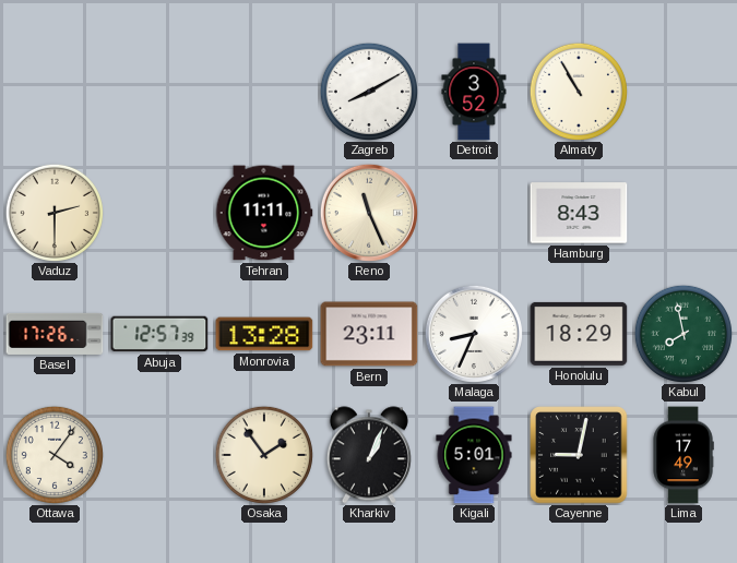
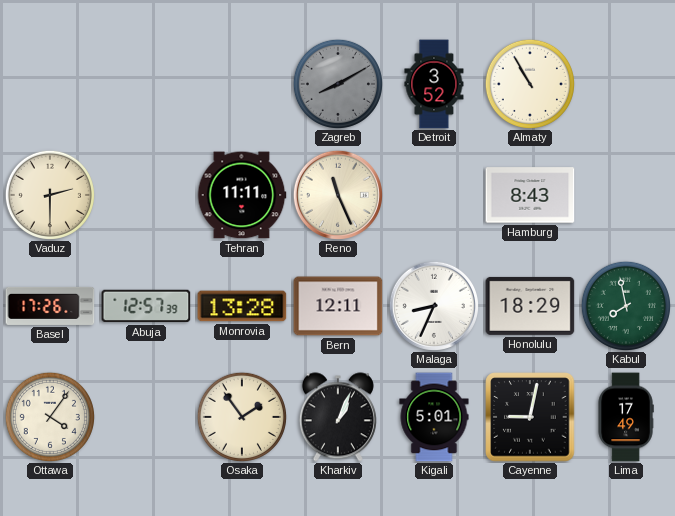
Zagreb dial: white -> grey (338, 84)
Bern: 23:11 -> 12:11 (338, 306)
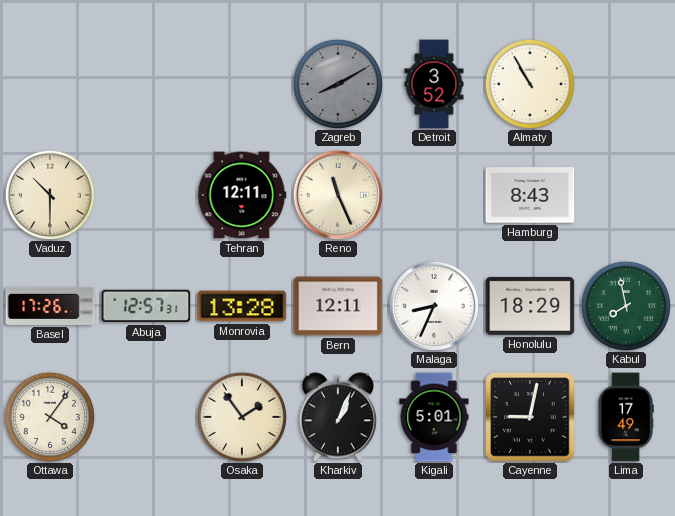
Vaduz: 2:30 -> 10:30 (50, 195)
Tehran: 11:11 -> 12:11 (242, 195)
Abuja: 12:57:39 -> 12:57:31 (146, 306)
